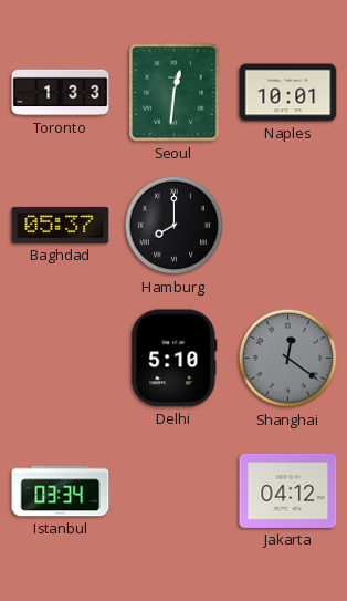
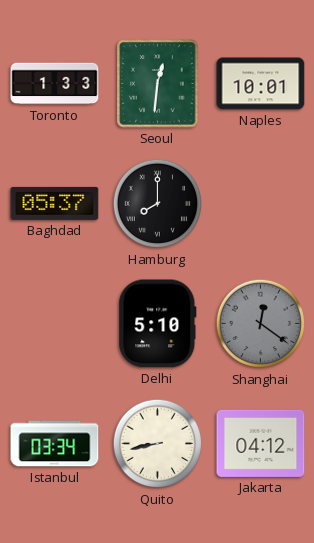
Quito: none -> 8:43 (158, 444)
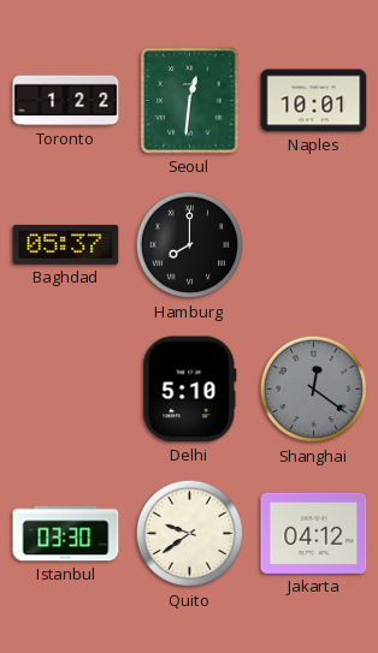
Toronto: 1:33 -> 1:22 (66, 101)
Istanbul: 03:34 -> 03:30 (66, 534)
Quito: 8:43 -> 9:39 (190, 534)
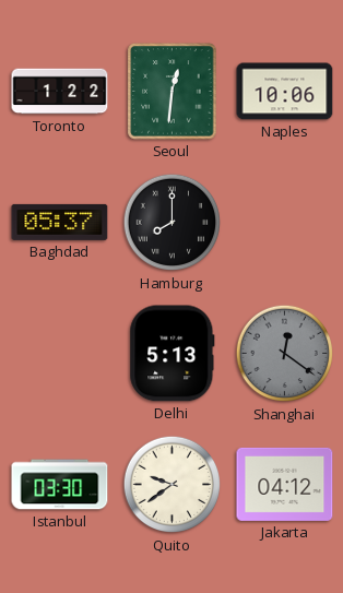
Naples: 10:01 -> 10:06 (285, 92)
Delhi: 5:10 -> 5:13 (173, 354)
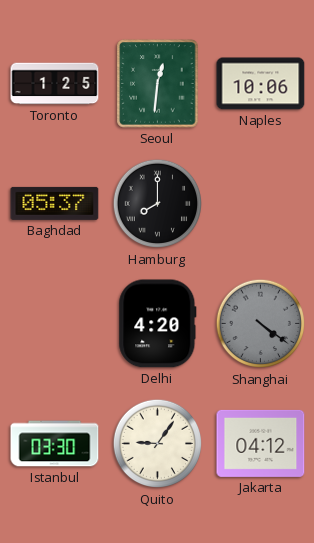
Toronto: 1:22 -> 1:25 (55, 84)
Delhi: 5:13 -> 4:20 (158, 324)
Shanghai: 12:21 -> 4:21 (261, 324)
Quito: 9:39 -> 9:06 (158, 444)
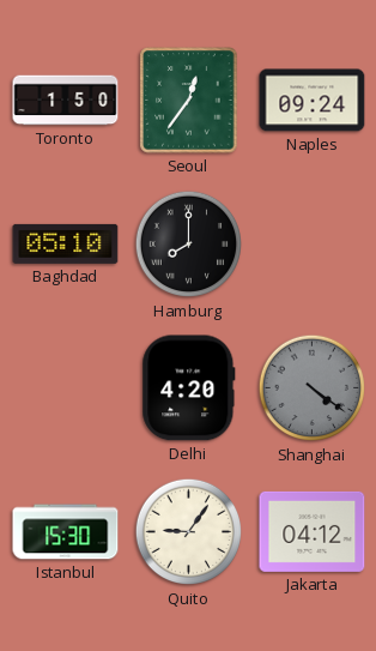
Toronto: 1:25 -> 1:50 (66, 101)
Seoul: 12:31 -> 12:36 (189, 101)
Naples: 10:06 -> 09:24 (313, 101)
Baghdad: 05:37 -> 05:10 (66, 243)
Istanbul: 03:30 -> 15:30 (66, 532)
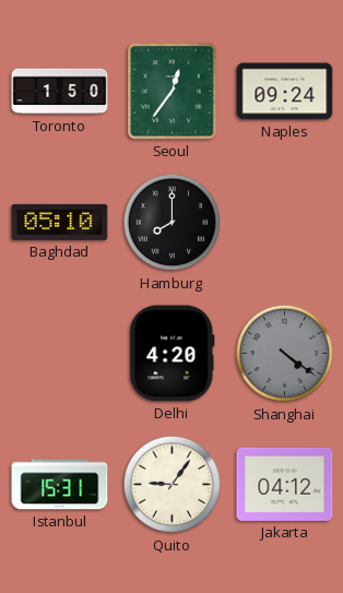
Istanbul: 15:30 -> 15:31 (60, 485)
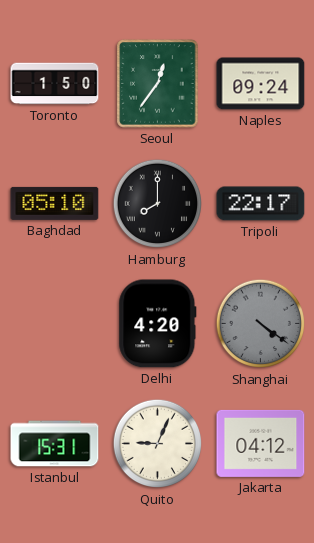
Tripoli: none -> 22:17 (261, 204)
Quito: 9:06 -> 9:04 (158, 444)
